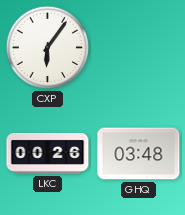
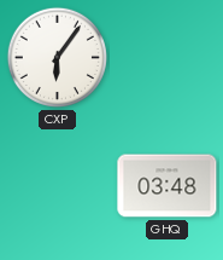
LKC: 00:26 -> none (48, 153)
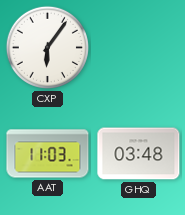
AAT: none -> 11:03 (48, 154)
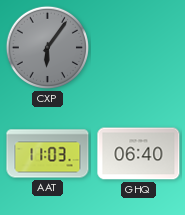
CXP dial: white -> grey (47, 47)
GHQ: 03:48 -> 06:40 (139, 154)
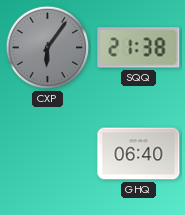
SQQ: none -> 21:38 (139, 48)
AAT: 11:03 -> none (48, 154)
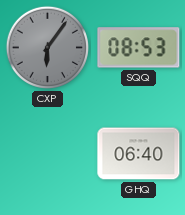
SQQ: 21:38 -> 08:53 (139, 48)
